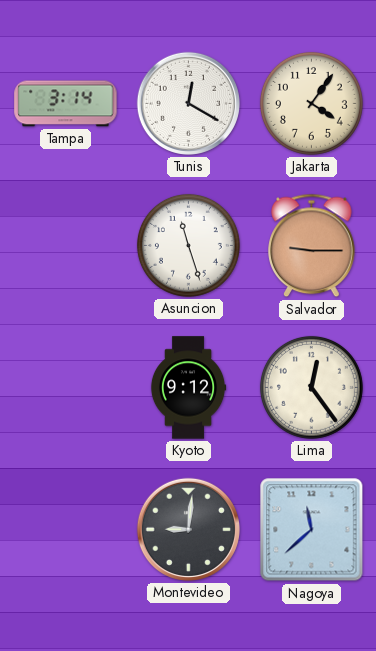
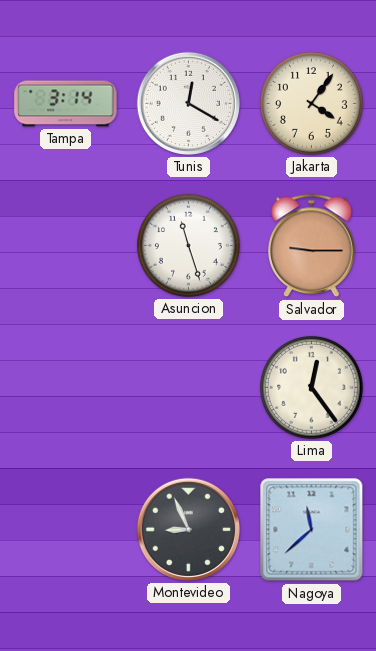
Kyoto: 9:12 -> none (188, 388)
Montevideo: 9:01 -> 8:56 (188, 529)
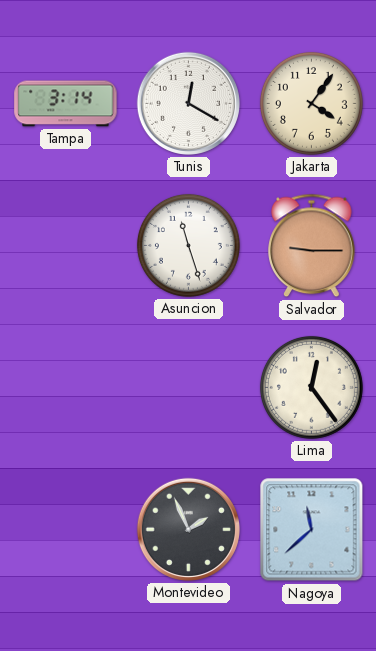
Montevideo: 8:56 -> 1:56 (188, 529)
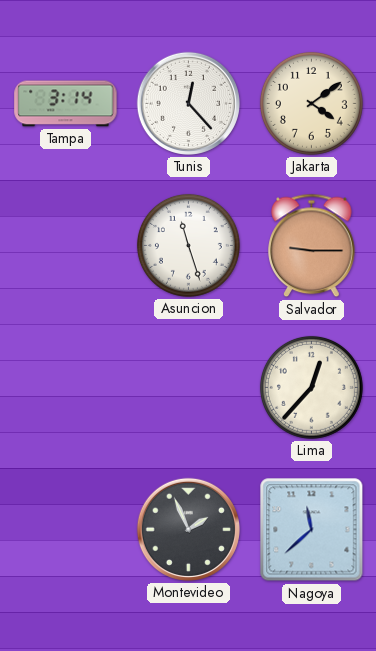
Tunis: 12:20 -> 12:23 (188, 103)
Jakarta: 4:06 -> 4:09 (311, 103)
Lima: 12:24 -> 12:37 (311, 387)
